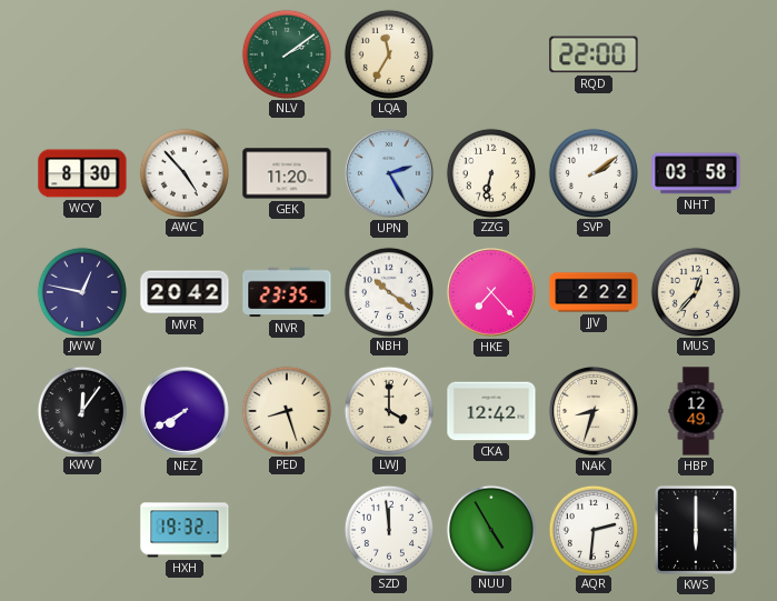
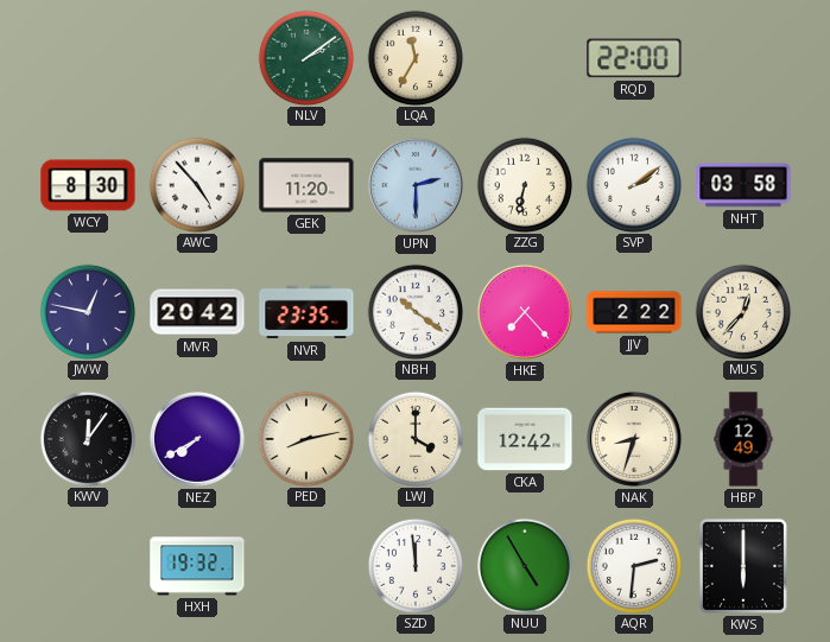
UPN: 2:25 -> 2:30 (416, 185)
PED: 8:27 -> 8:13 (305, 438)
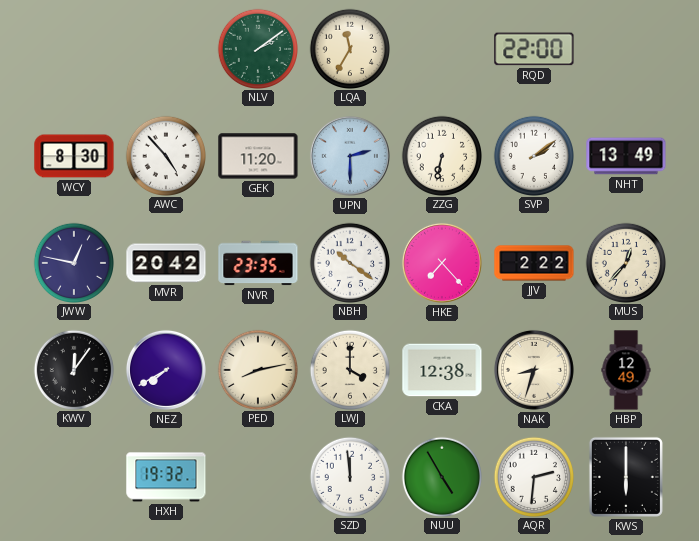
NHT: 03:58 -> 13:49 (626, 156)
CKA: 12:42 -> 12:38 (442, 370)
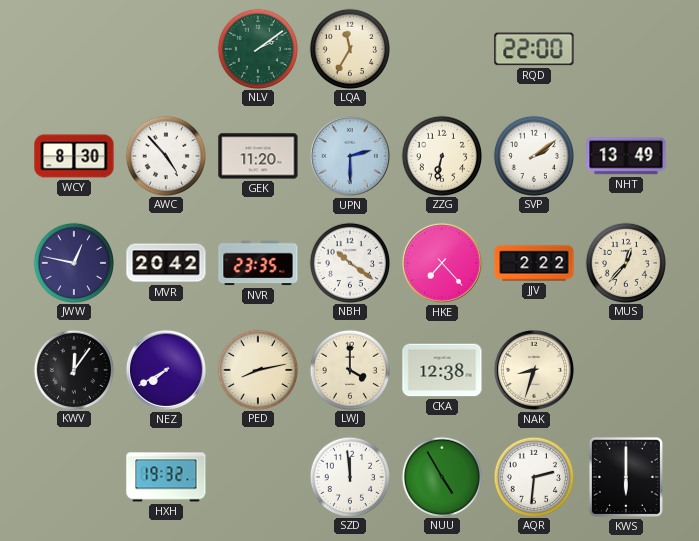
HBP: 12:49 -> none (626, 370)
